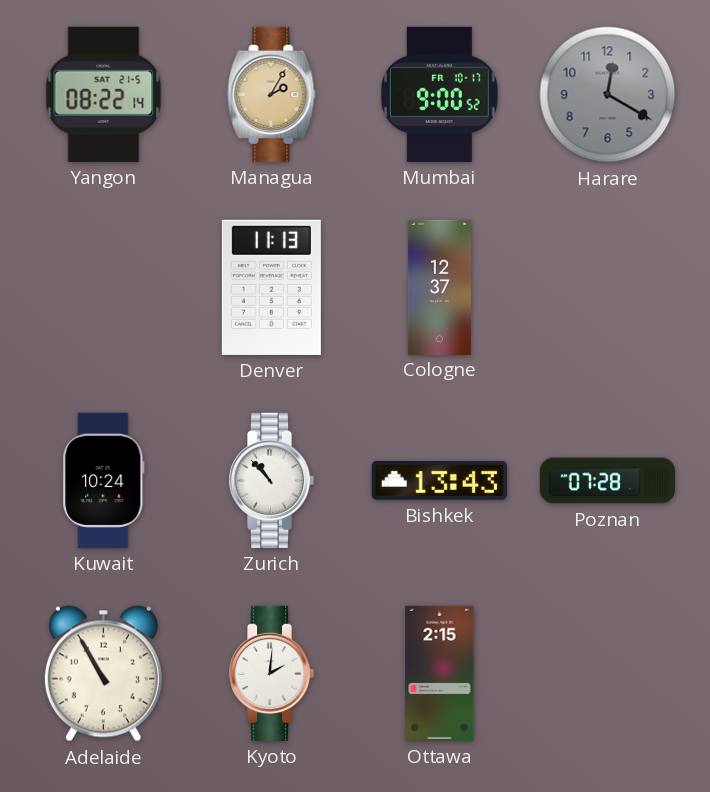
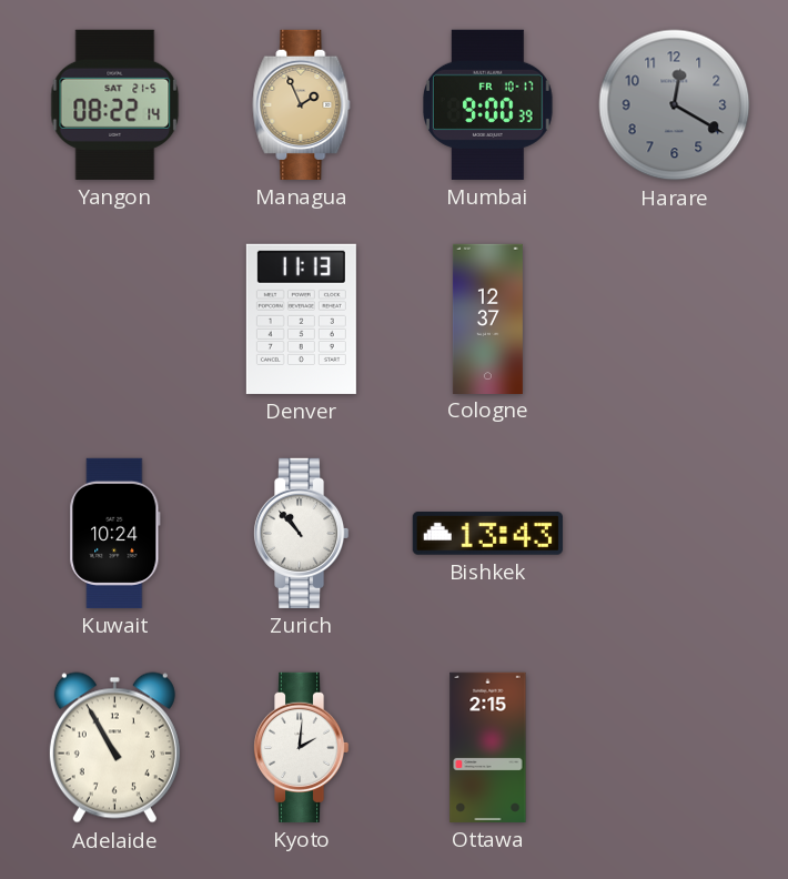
Managua: 2:05 -> 1:56 (302, 104)
Mumbai: 9:00:52 -> 9:00:39 (488, 104)
Poznan: 07:28 -> none (607, 481)
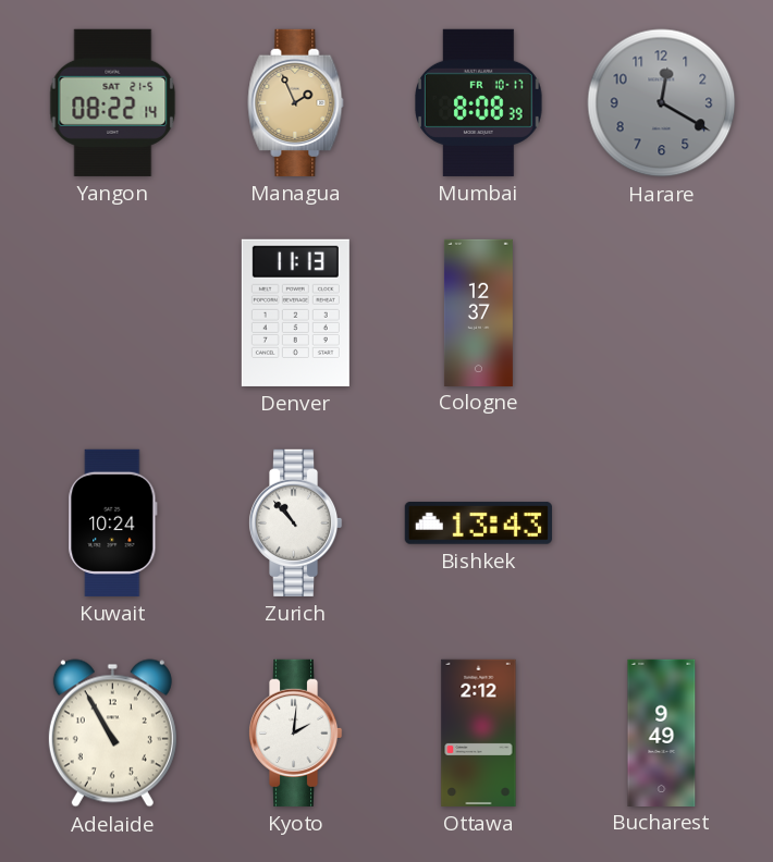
Mumbai: 9:00 -> 8:08 (479, 102)
Ottawa: 2:15 -> 2:12 (479, 732)
Bucharest: none -> 9:49 (662, 732)
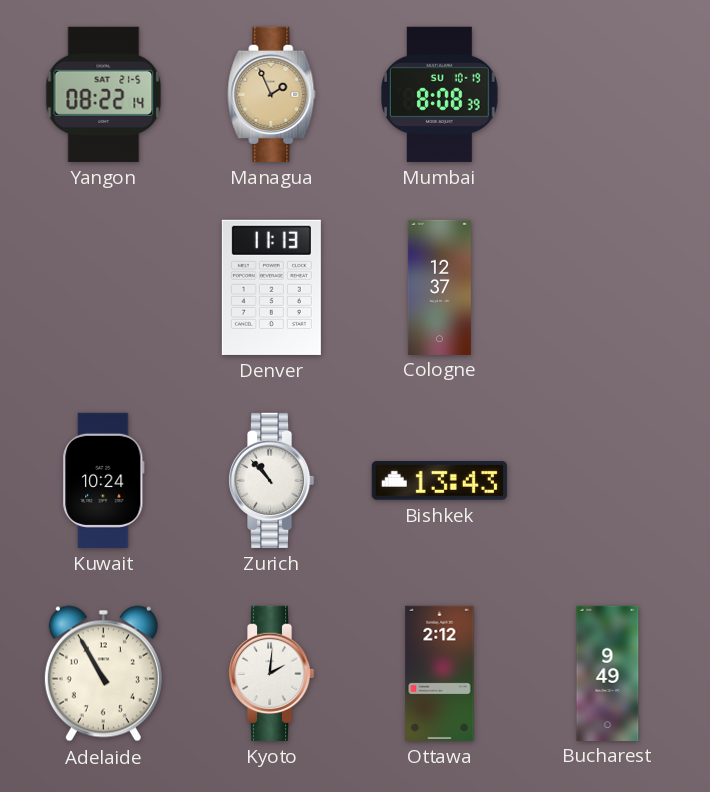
Mumbai date: FR 10-17 -> SU 10-19 (440, 94)
Harare: 12:20 -> none (662, 103)
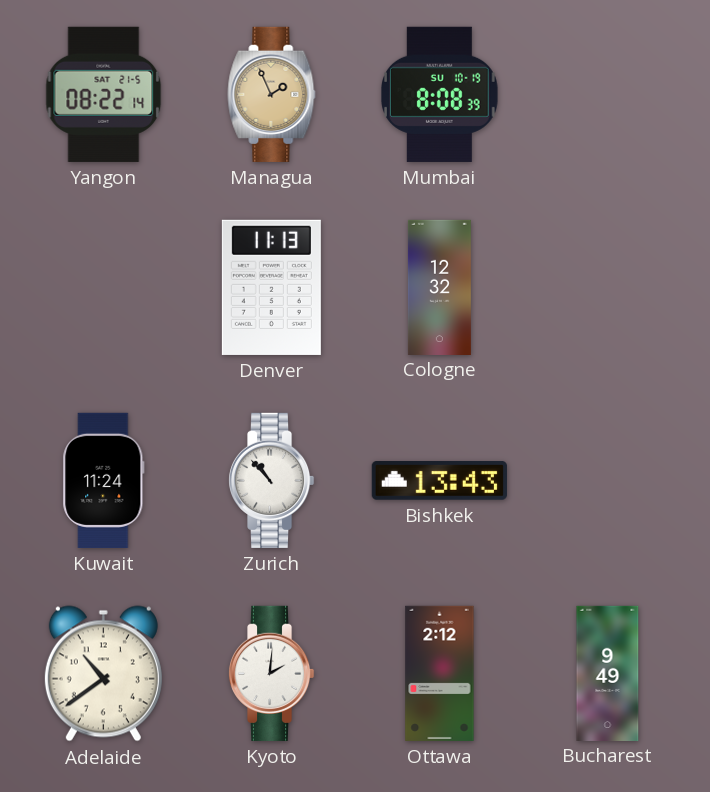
Cologne: 12:37 -> 12:32 (439, 287)
Kuwait: 10:24 -> 11:24 (104, 480)
Adelaide: 10:55 -> 10:39 (103, 674)
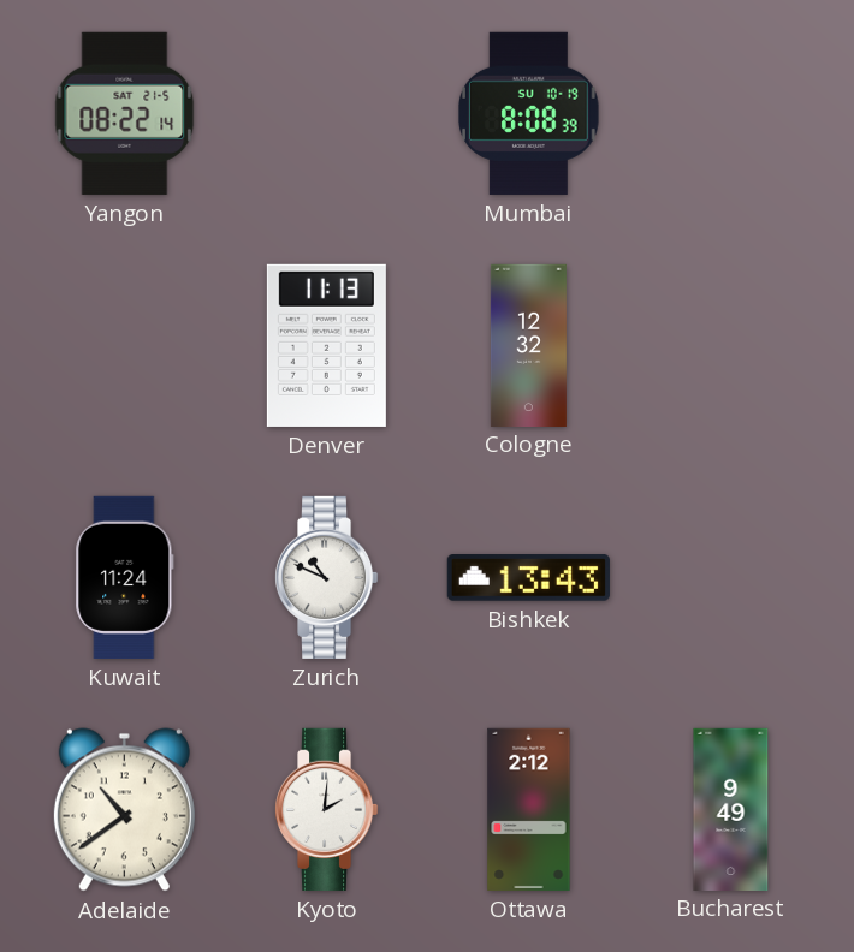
Managua: 1:56 -> none (272, 94)
Zurich: 10:53 -> 10:49 (326, 577)
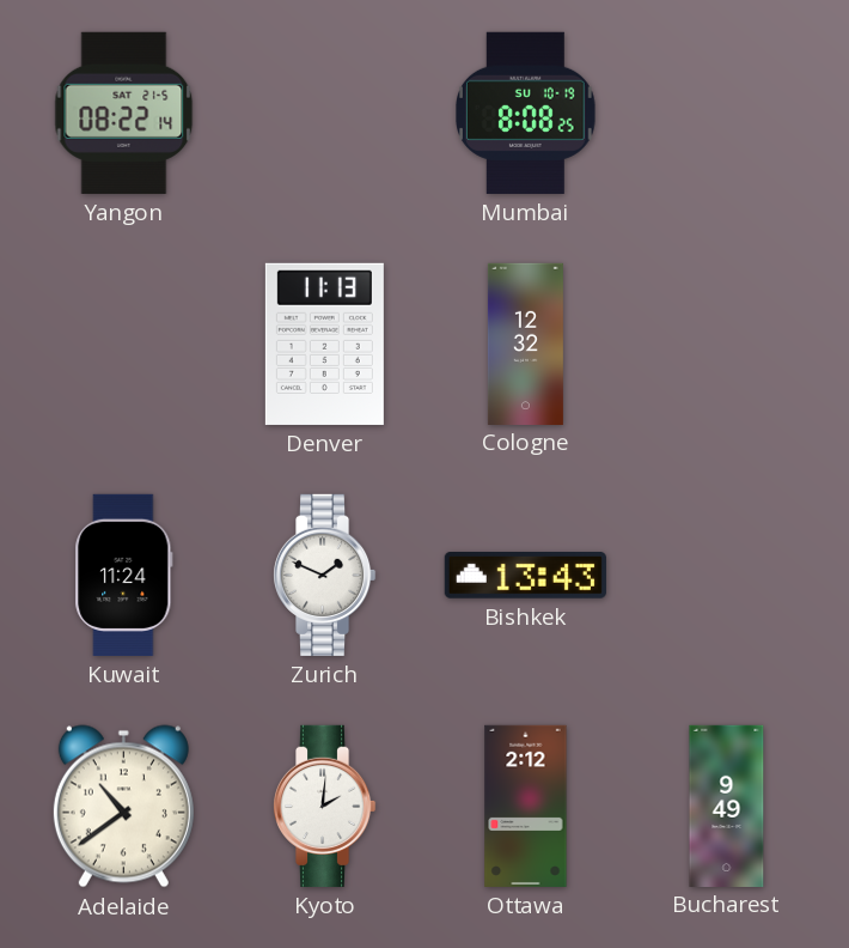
Mumbai: 8:08:39 -> 8:08:25 (526, 113)
Zurich: 10:49 -> 1:49 (324, 575)
